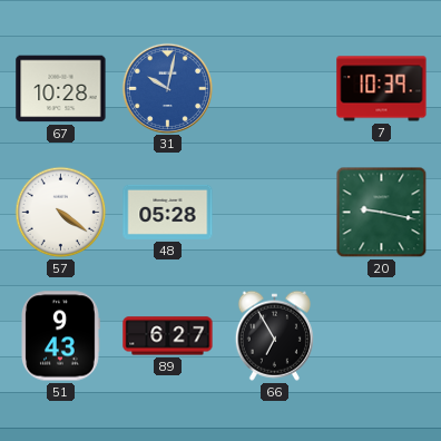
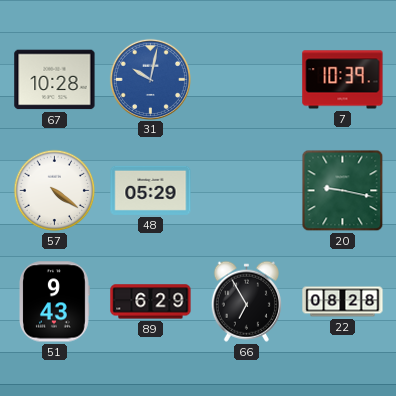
48: 05:28 -> 05:29 (151, 190)
89: 6:27 -> 6:29 (151, 302)
22: none -> 08:28 (343, 302)
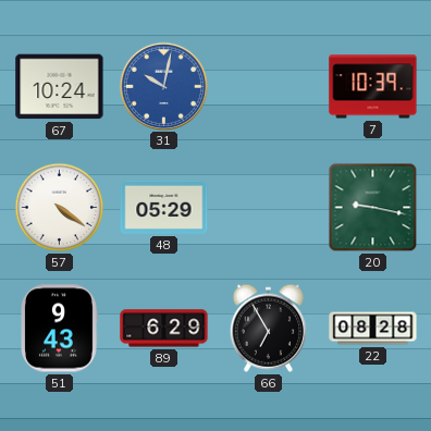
67: 10:28 -> 10:24 (60, 87)
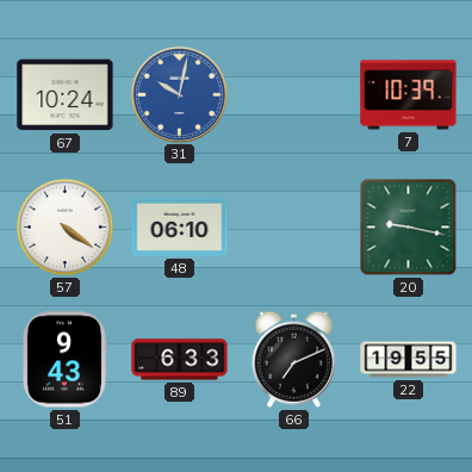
48: 05:29 -> 06:10 (180, 226)
89: 6:29 -> 6:33 (180, 360)
66: 6:55 -> 7:11 (293, 359)
22: 08:28 -> 19:55 (409, 360)
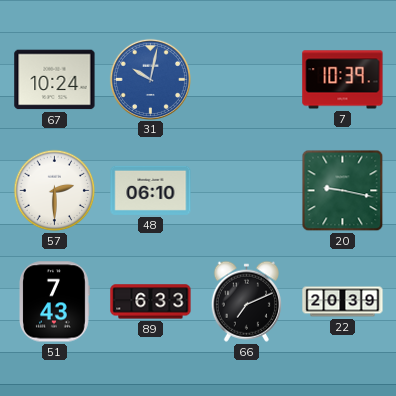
57: 4:21 -> 2:30 (55, 191)
51: 9:43 -> 7:43 (55, 302)
22: 19:55 -> 20:39 (343, 302)
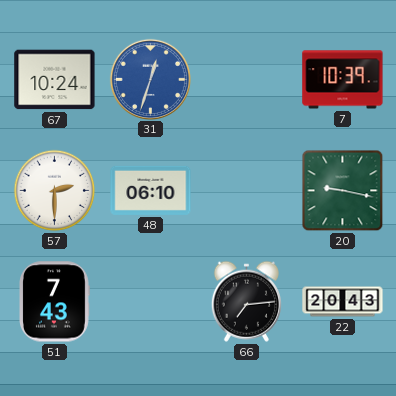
31: 10:02 -> 12:33 (150, 79)
89: 6:33 -> none (151, 302)
66: 7:11 -> 7:14 (246, 301)
22: 20:39 -> 20:43 (343, 302)
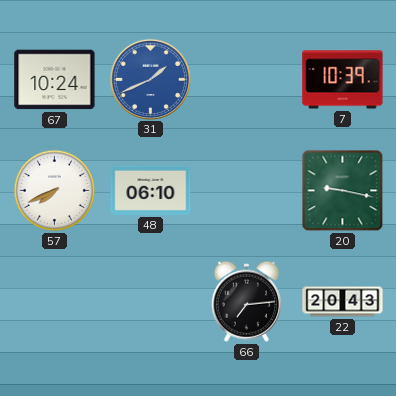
31: 12:33 -> 1:41 (150, 79)
57: 2:30 -> 7:41 (55, 191)
51: 7:43 -> none (55, 302)
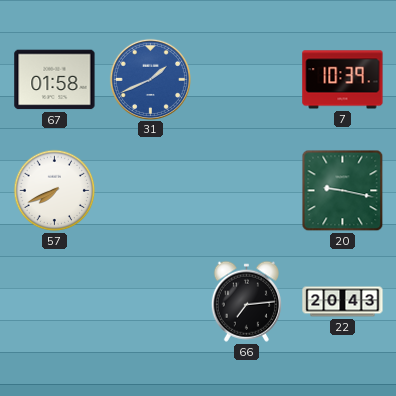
67: 10:24 -> 01:58 (55, 80)
48: 06:10 -> none (151, 190)
